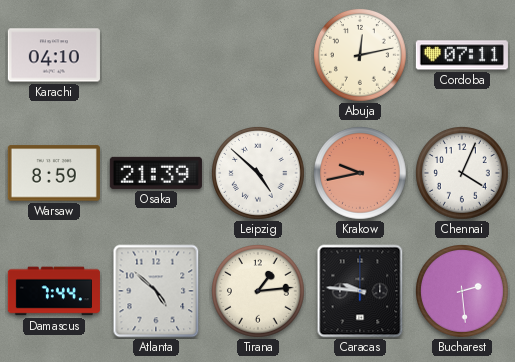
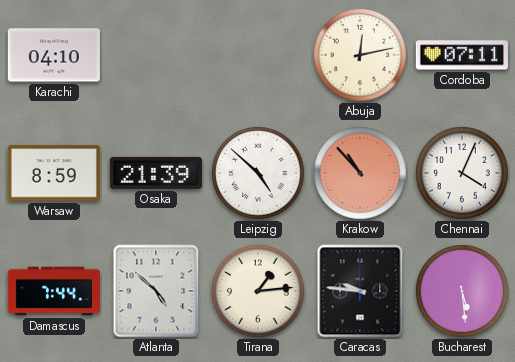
Krakow: 9:43 -> 10:53 (361, 174)
Bucharest: 2:29 -> 5:29 (463, 292)
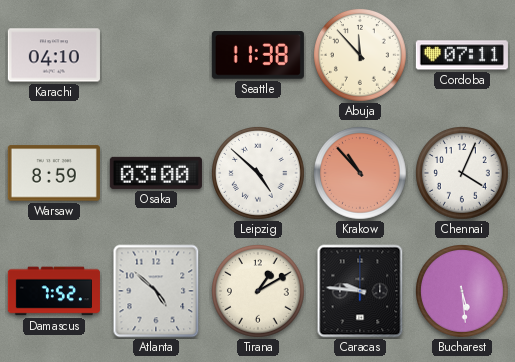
Seattle: none -> 11:38 (258, 55)
Abuja: 12:13 -> 11:53 (361, 56)
Osaka: 21:39 -> 03:00 (156, 173)
Damascus: 7:44 -> 7:52 (54, 291)
Tirana: 1:14 -> 1:10 (259, 292)
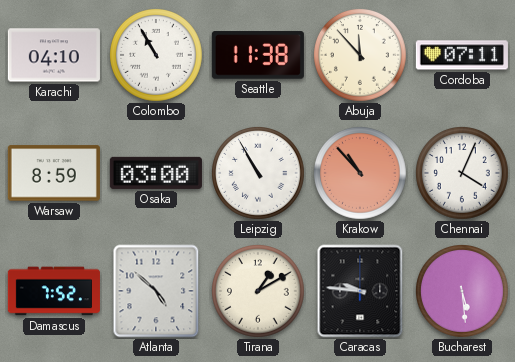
Colombo: none -> 10:55 (157, 56)
Leipzig: 4:52 -> 10:55 (259, 174)
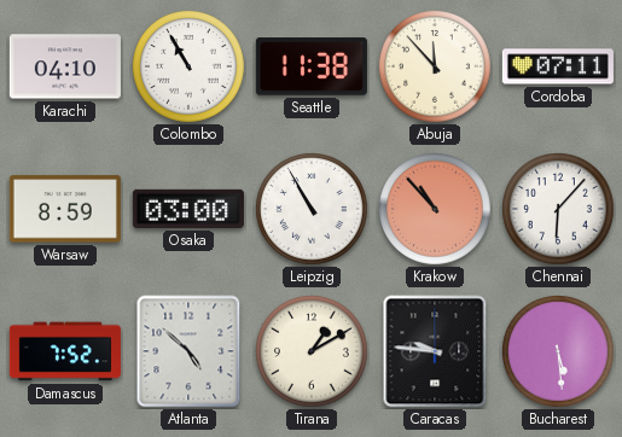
Chennai: 4:04 -> 6:07 (559, 210)
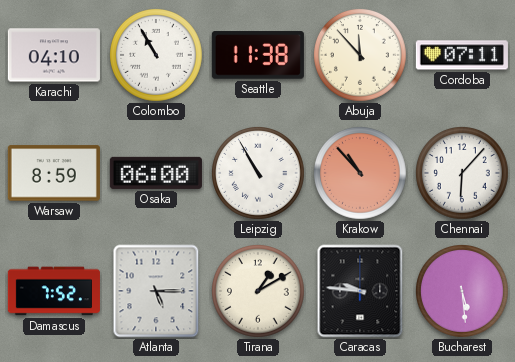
Osaka: 03:00 -> 06:00 (156, 173)
Atlanta: 4:52 -> 5:15 (156, 291)
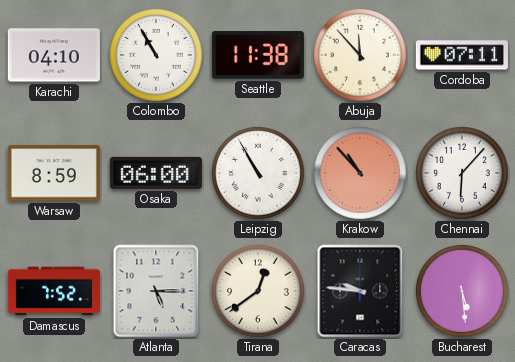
Tirana: 1:10 -> 12:39 (259, 292)
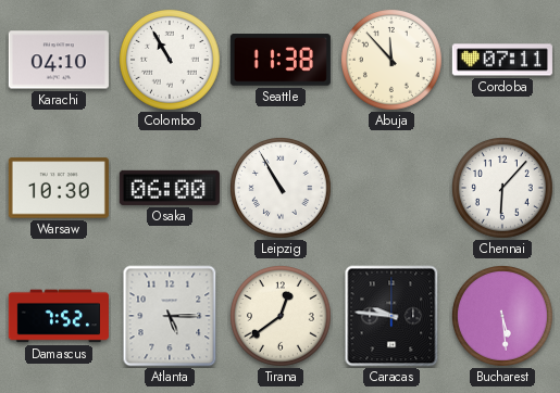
Warsaw: 8:59 -> 10:30 (59, 188)
Krakow: 10:53 -> none (361, 174)
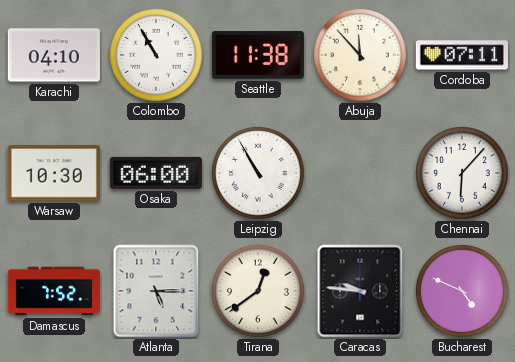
Bucharest: 5:29 -> 4:49 (463, 292)
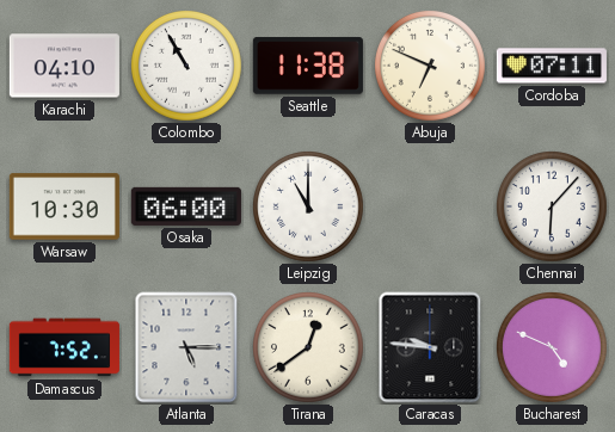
Abuja: 11:53 -> 6:49 (431, 67)
Leipzig: 10:55 -> 11:00 (309, 208)
